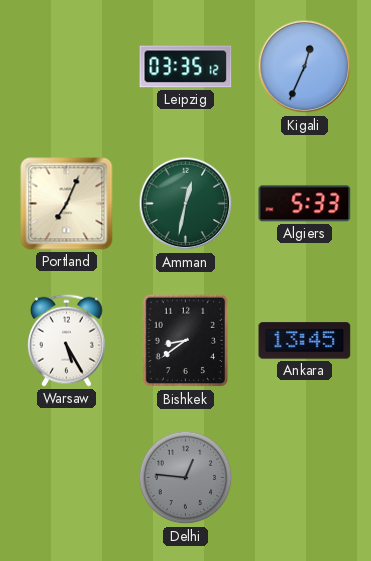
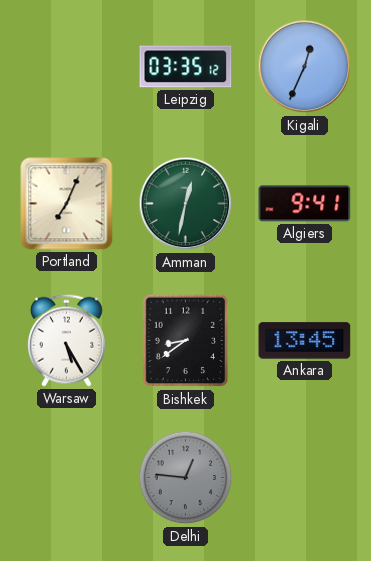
Algiers: 5:33 -> 9:41 (305, 204)
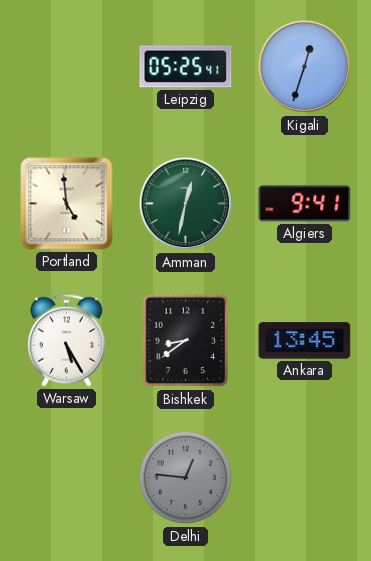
Leipzig: 03:35 -> 05:25 (186, 67)
Kigali: 12:34 -> 12:33 (305, 67)
Portland: 7:04 -> 4:59 (67, 204)
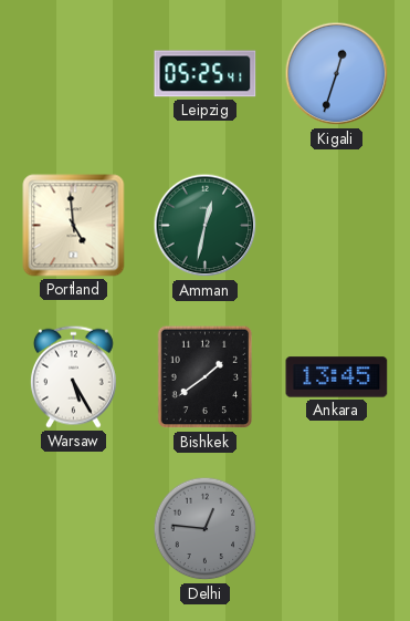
Algiers: 9:41 -> none (305, 204)
Bishkek: 8:39 -> 1:39 (206, 377)
